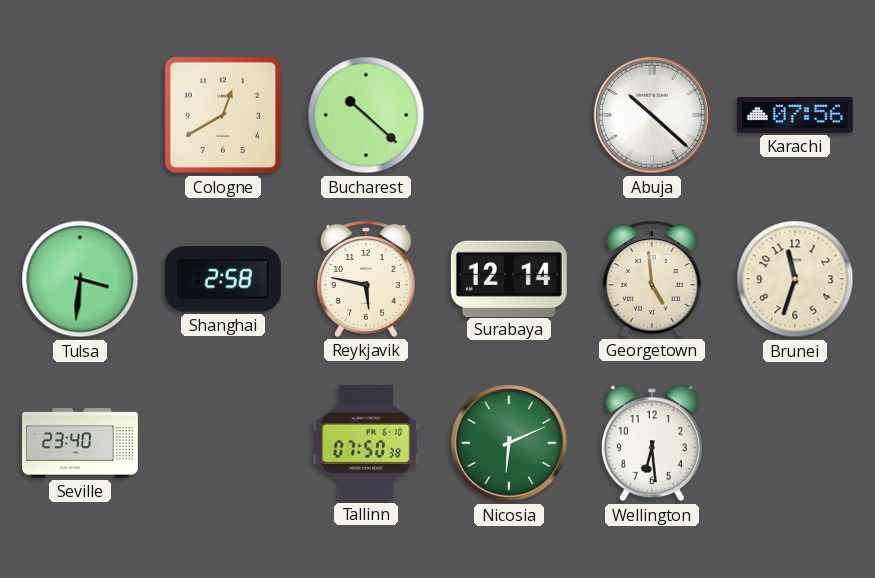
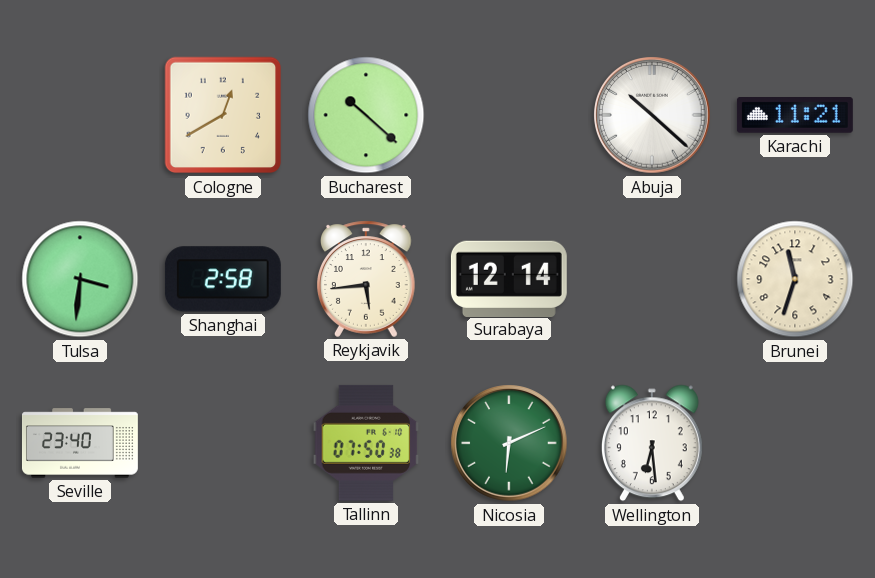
Karachi: 07:56 -> 11:21 (795, 116)
Reykjavik: 5:47 -> 5:44 (367, 279)
Georgetown: 4:59 -> none (653, 279)
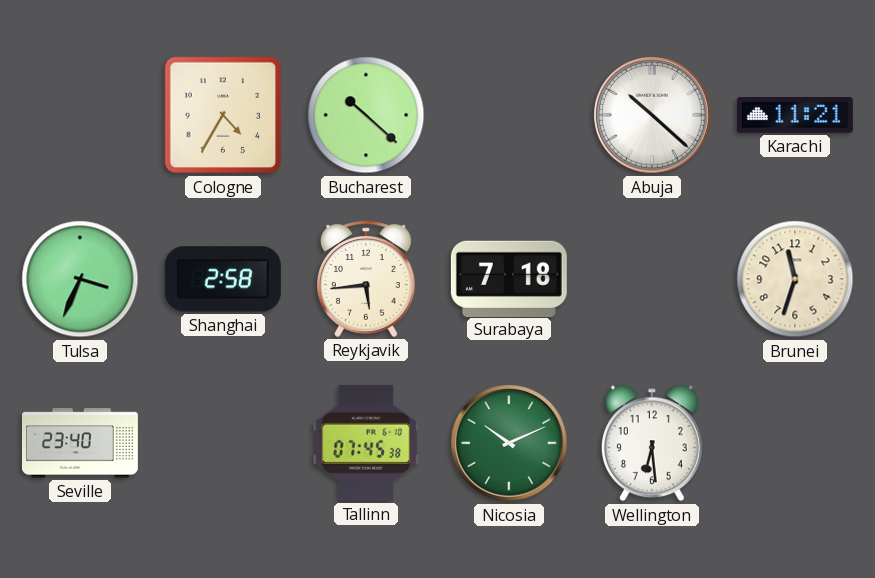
Cologne: 12:40 -> 4:35 (223, 115)
Tulsa: 3:31 -> 3:34 (80, 279)
Surabaya: 12:14 -> 7:18 (509, 278)
Tallinn: 07:50 -> 07:45 (366, 443)
Nicosia: 6:11 -> 10:11 (509, 443)
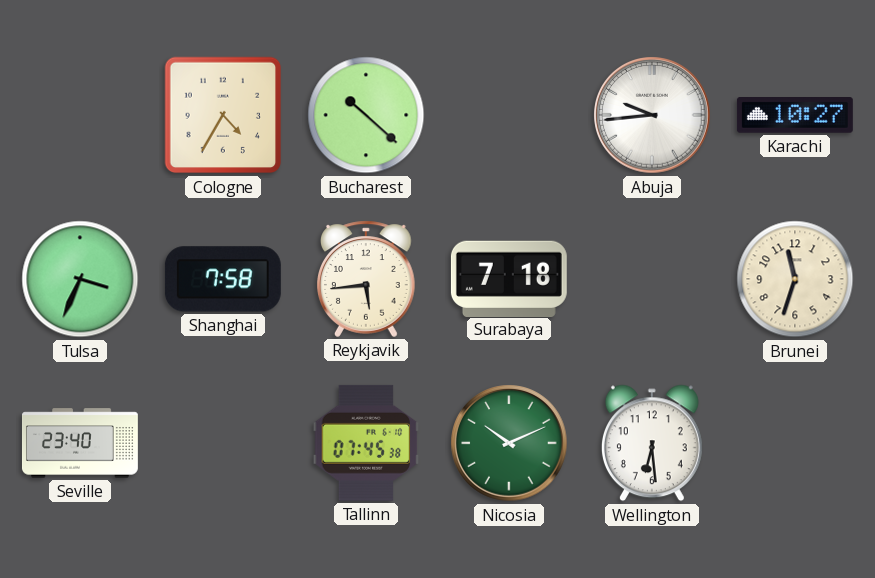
Abuja: 10:22 -> 9:44 (652, 115)
Karachi: 11:21 -> 10:27 (795, 116)
Shanghai: 2:58 -> 7:58 (223, 279)
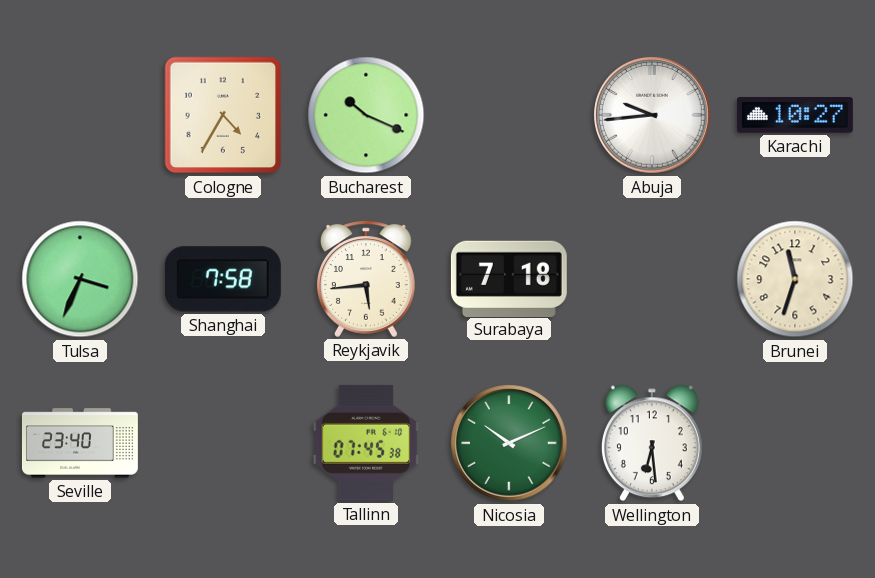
Bucharest: 10:22 -> 10:19 (366, 115)
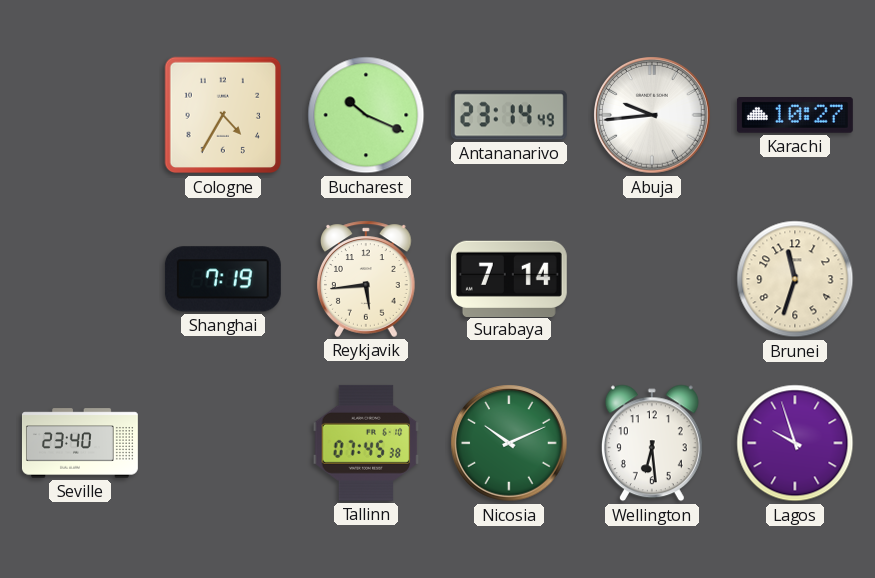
Antananarivo: none -> 23:14 (509, 115)
Tulsa: 3:34 -> none (80, 279)
Shanghai: 7:58 -> 7:19 (223, 279)
Surabaya: 7:18 -> 7:14 (509, 278)
Lagos: none -> 9:57 (795, 443)
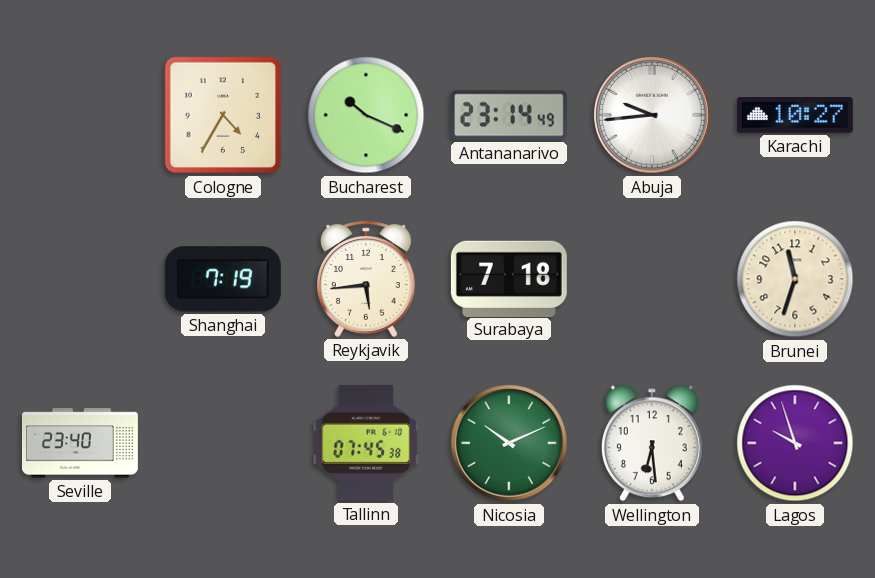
Surabaya: 7:14 -> 7:18 (509, 278)
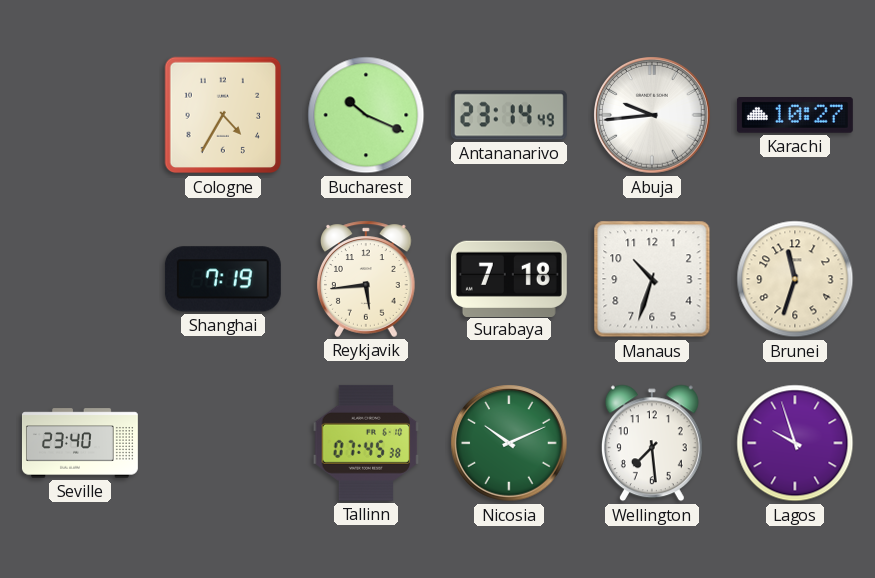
Manaus: none -> 10:33 (652, 279)
Wellington: 6:29 -> 7:29 (652, 443)
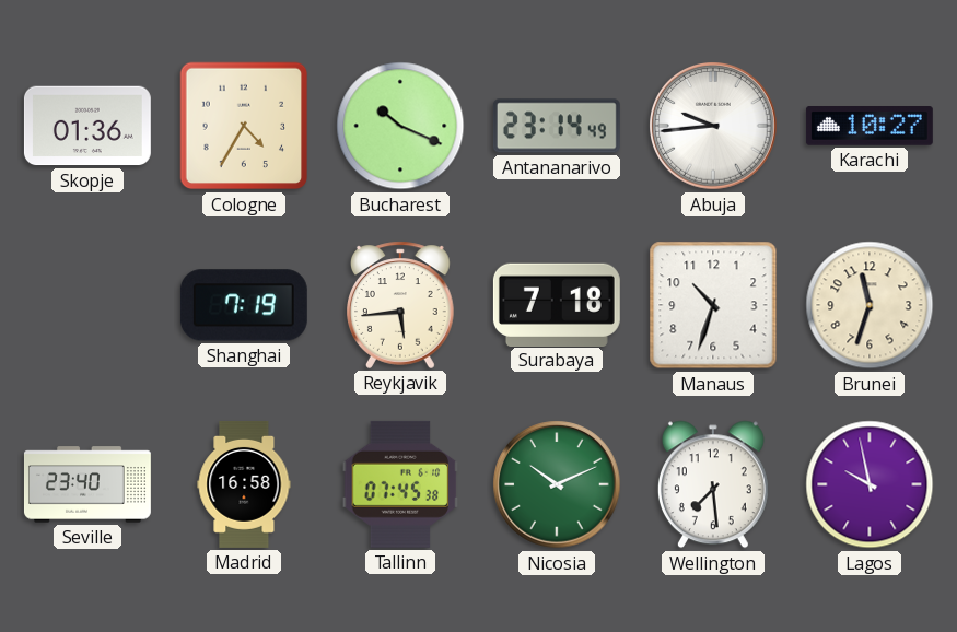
Skopje: none -> 01:36 (87, 126)
Madrid: none -> 16:58 (244, 484)
Lagos: 9:57 -> 9:58 (870, 484)
